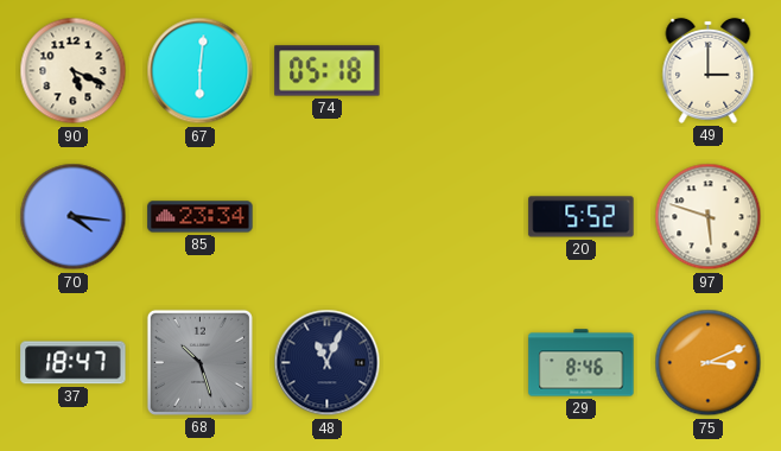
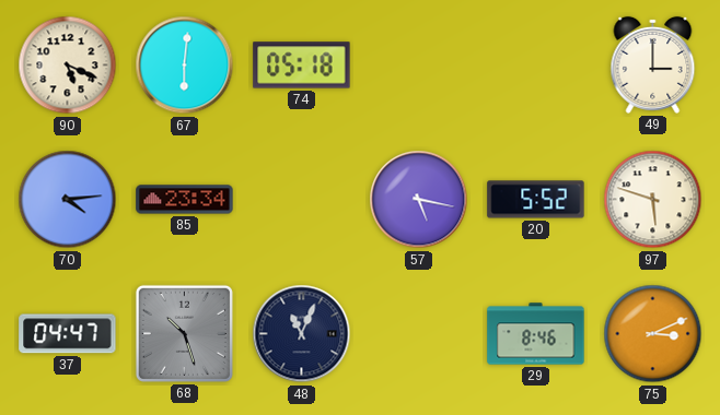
70: 4:16 -> 4:14 (68, 200)
57: none -> 5:17 (419, 200)
37: 18:47 -> 04:47 (68, 334)
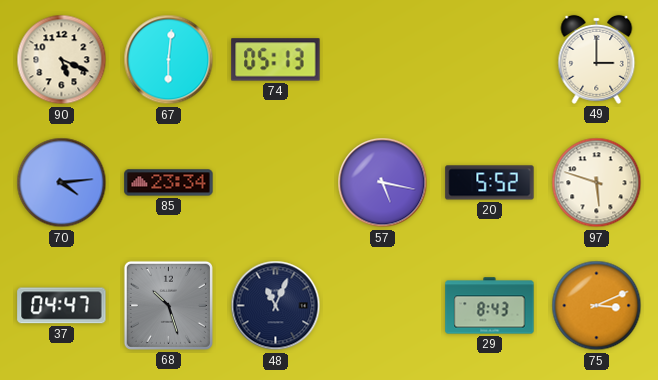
74: 05:18 -> 05:13 (276, 60)
29: 8:46 -> 8:43 (490, 306)
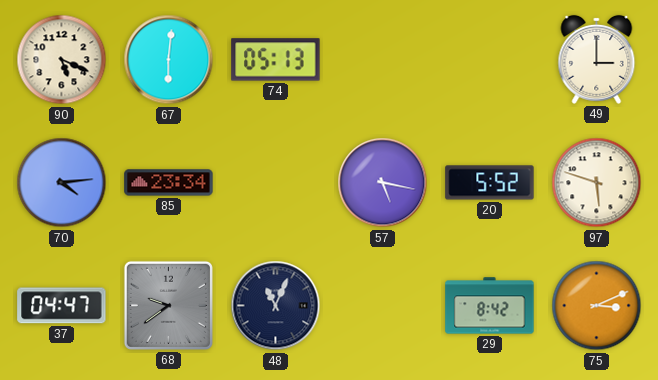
68: 10:27 -> 9:39 (168, 305)
29: 8:43 -> 8:42 (490, 306)
